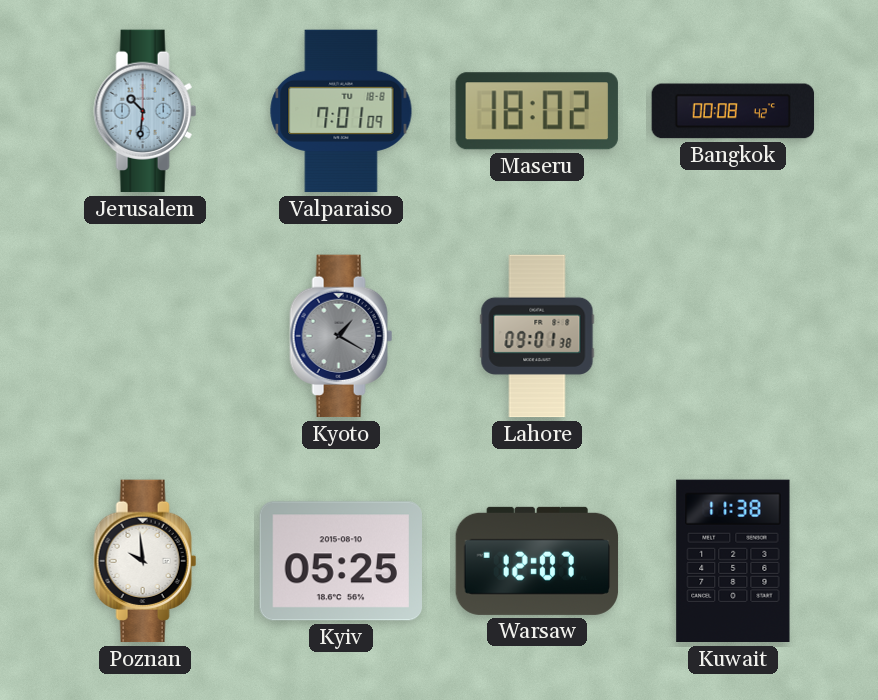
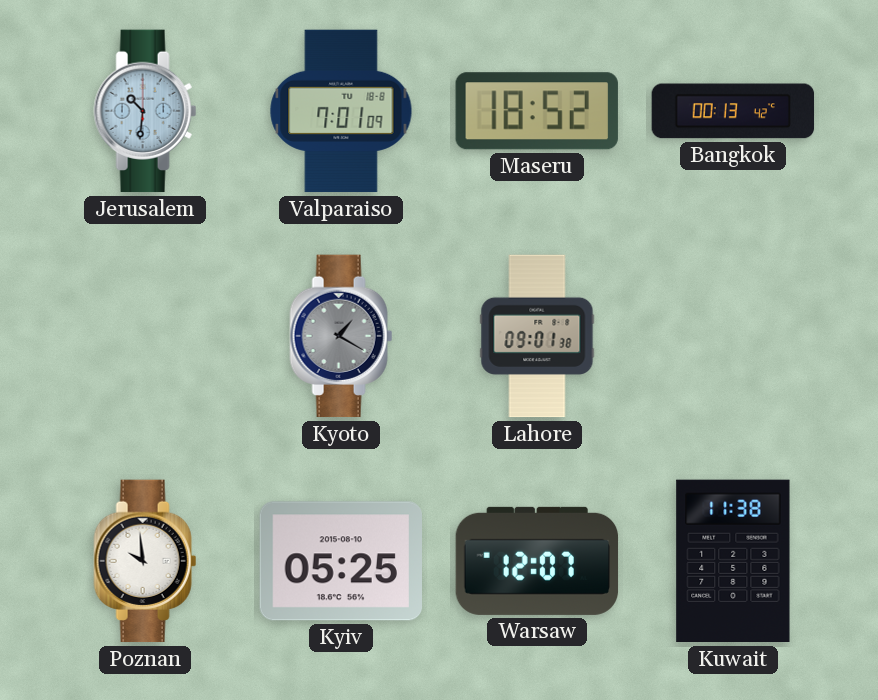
Maseru: 18:02 -> 18:52 (537, 111)
Bangkok: 00:08 -> 00:13 (733, 111)
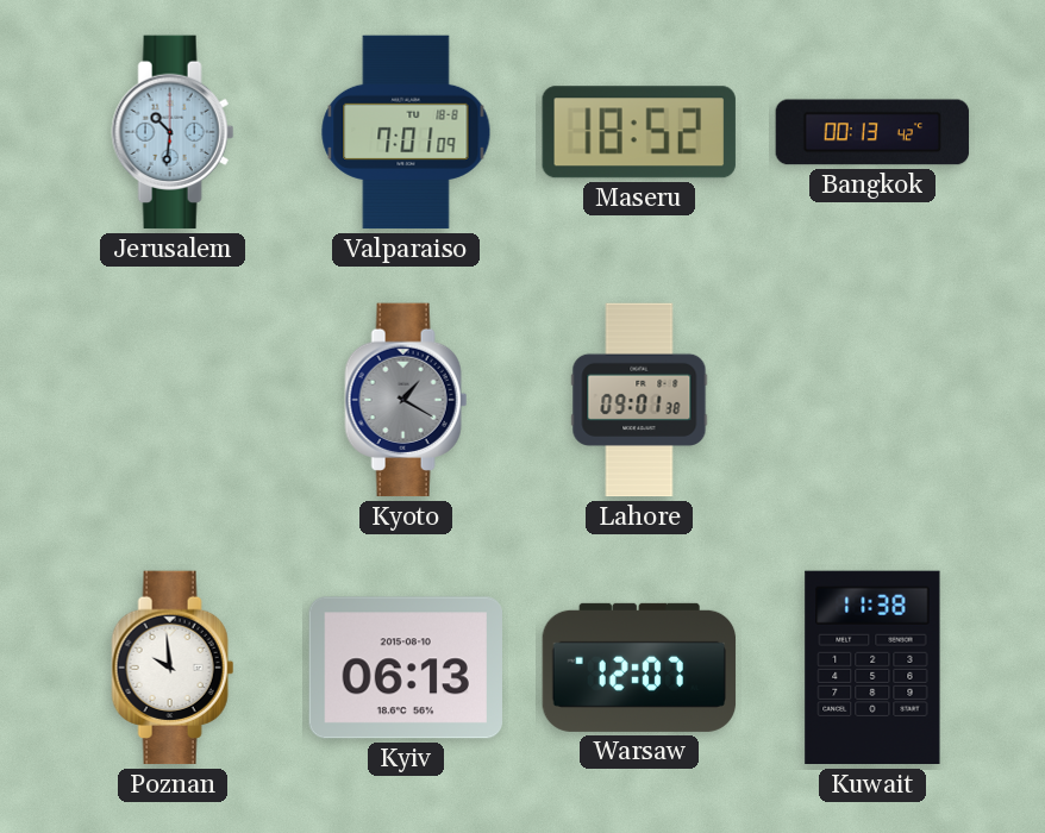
Kyiv: 05:25 -> 06:13 (405, 668)
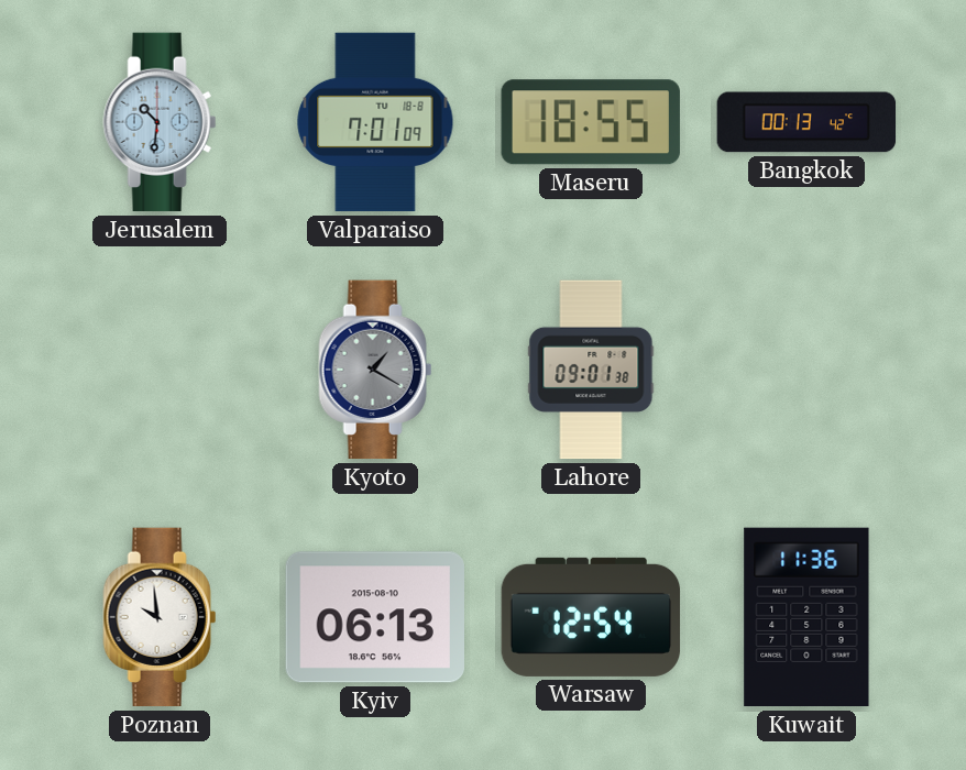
Maseru: 18:52 -> 18:55 (591, 122)
Warsaw: 12:07 -> 12:54 (591, 617)
Kuwait: 11:38 -> 11:36 (806, 617)
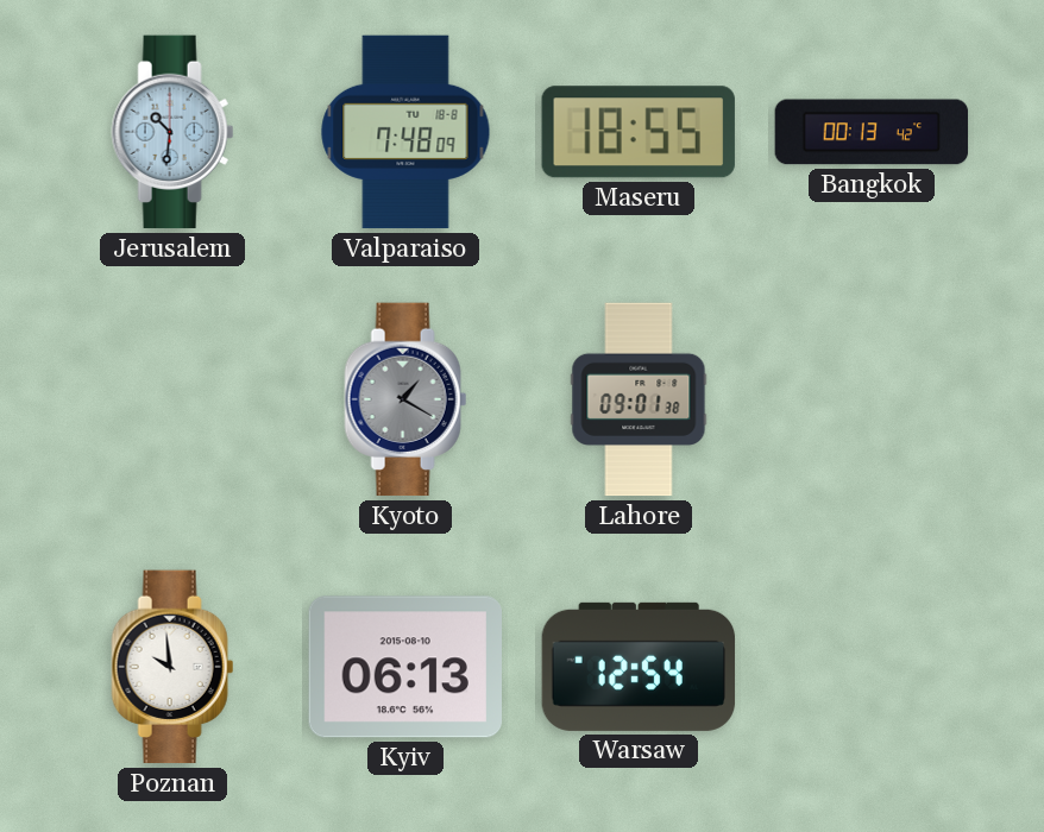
Valparaiso: 7:01 -> 7:48 (405, 132)
Kuwait: 11:36 -> none (806, 617)
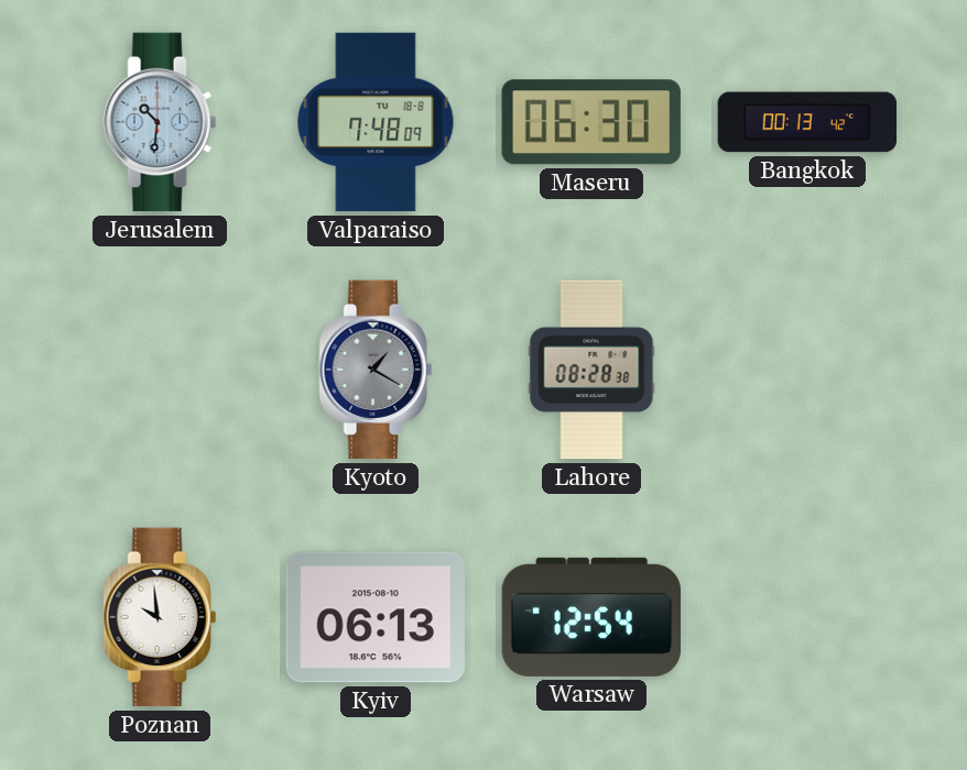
Maseru: 18:55 -> 06:30 (591, 122)
Lahore: 09:01 -> 08:28 (591, 370)
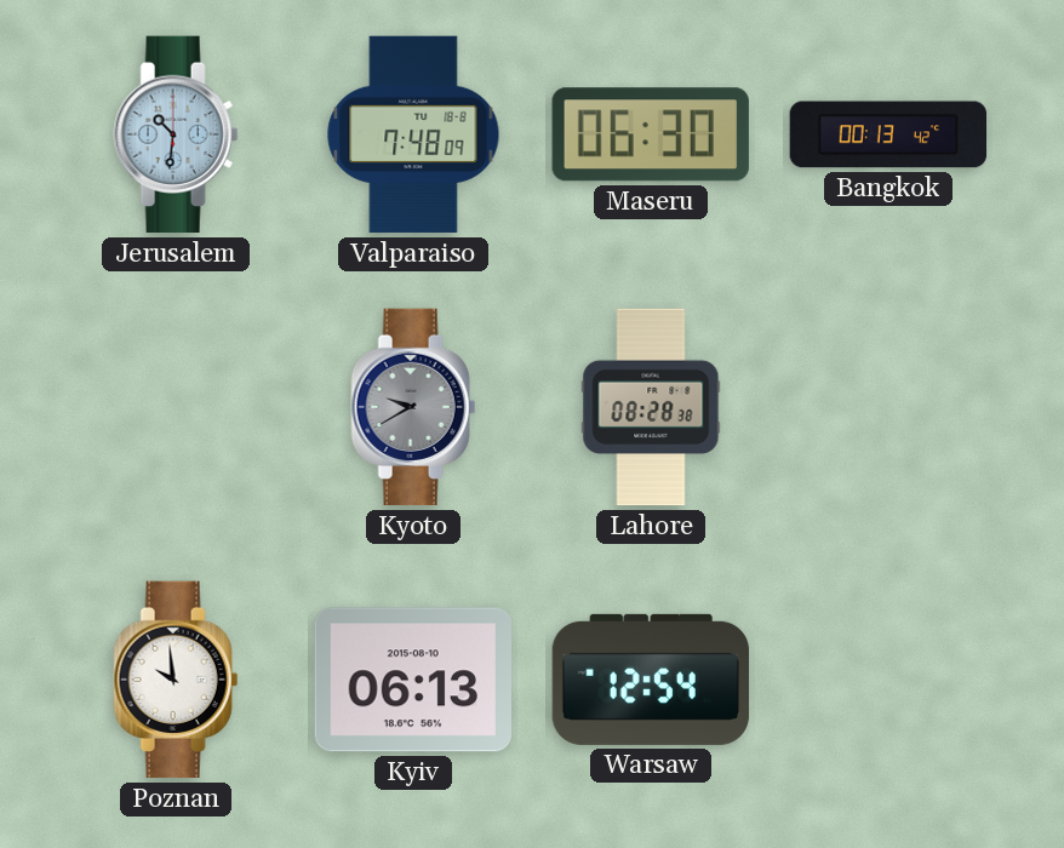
Kyoto: 1:20 -> 9:40 (413, 407)
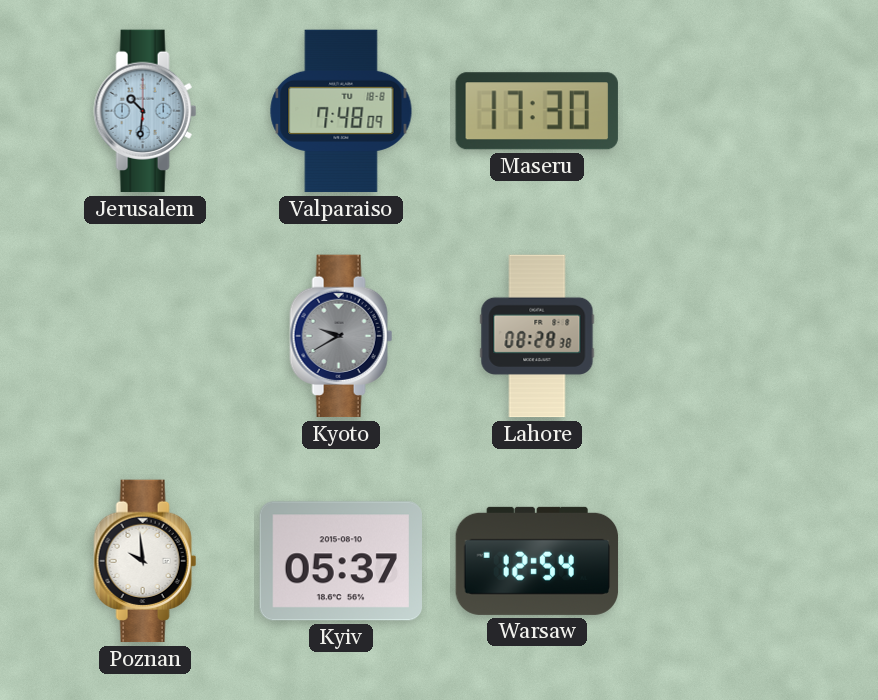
Maseru: 06:30 -> 17:30 (537, 111)
Bangkok: 00:13 -> none (888, 134)
Kyiv: 06:13 -> 05:37 (340, 561)
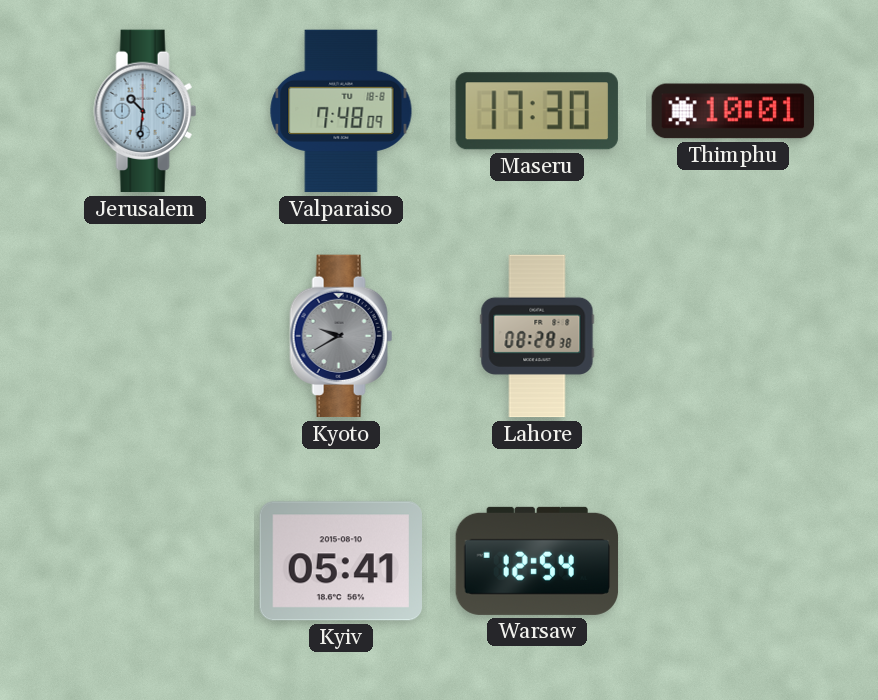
Thimphu: none -> 10:01 (733, 111)
Poznan: 9:59 -> none (145, 561)
Kyiv: 05:37 -> 05:41 (340, 561)
